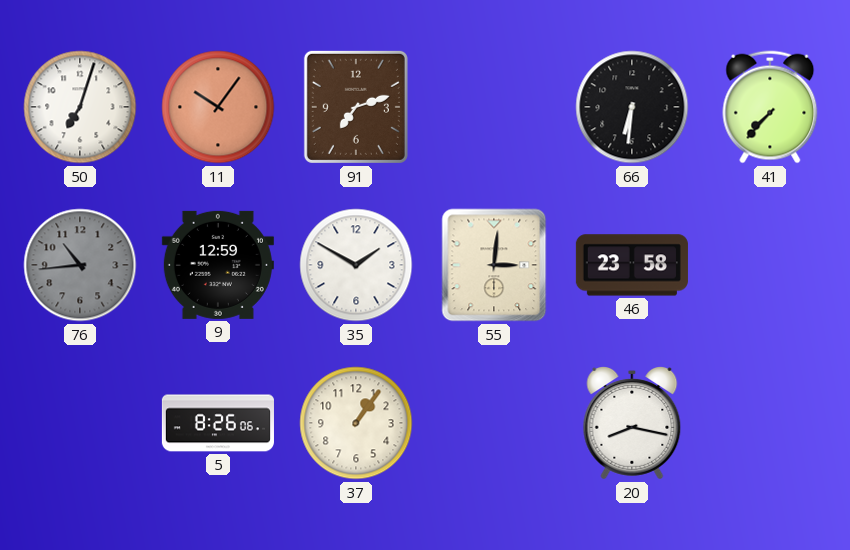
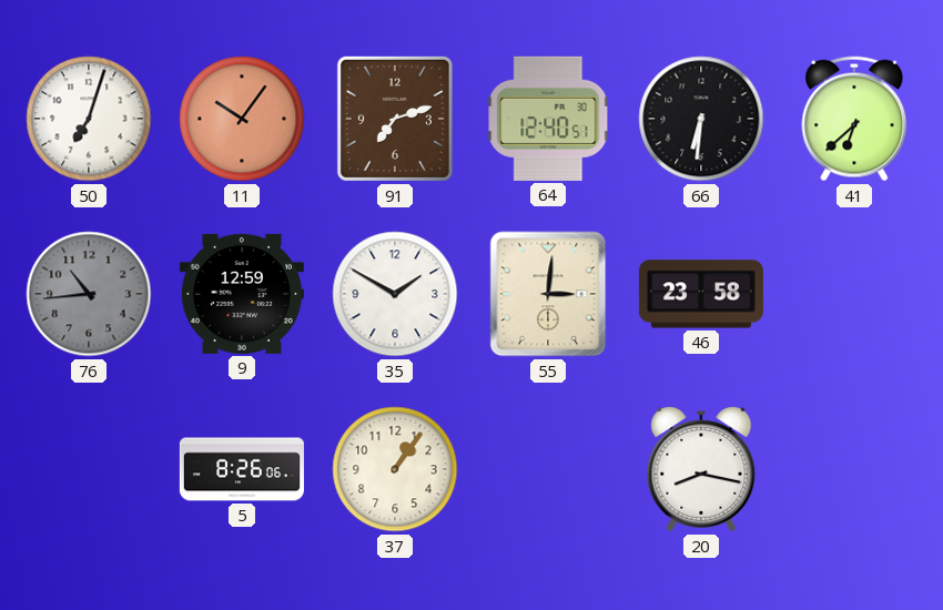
64: none -> 12:40 (548, 119)
41: 7:37 -> 6:38 (854, 119)
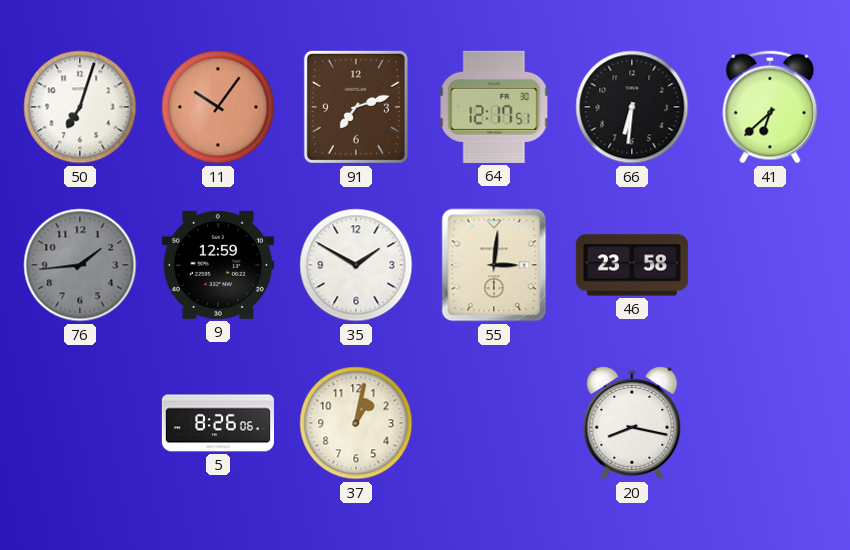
64: 12:40 -> 12:17 (494, 107)
76: 10:44 -> 1:44 (80, 265)
37: 1:06 -> 1:02 (356, 423)
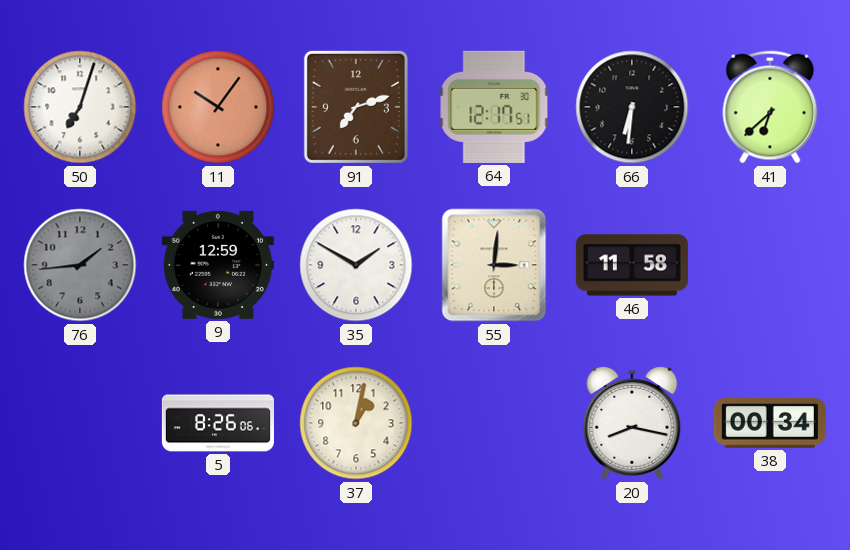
46: 23:58 -> 11:58 (632, 265)
38: none -> 00:34 (770, 423)
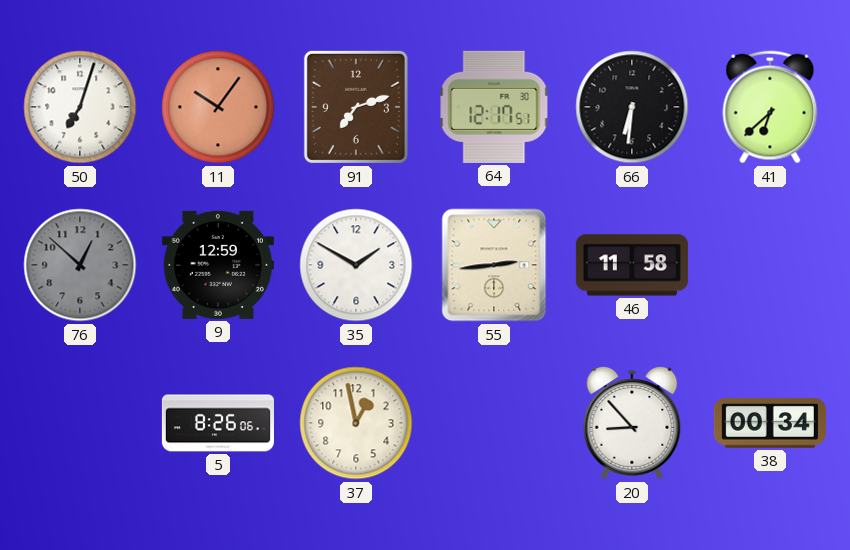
76: 1:44 -> 12:52 (80, 265)
55: 3:01 -> 2:44 (494, 265)
37: 1:02 -> 12:58 (356, 423)
20: 8:17 -> 8:53 (632, 424)
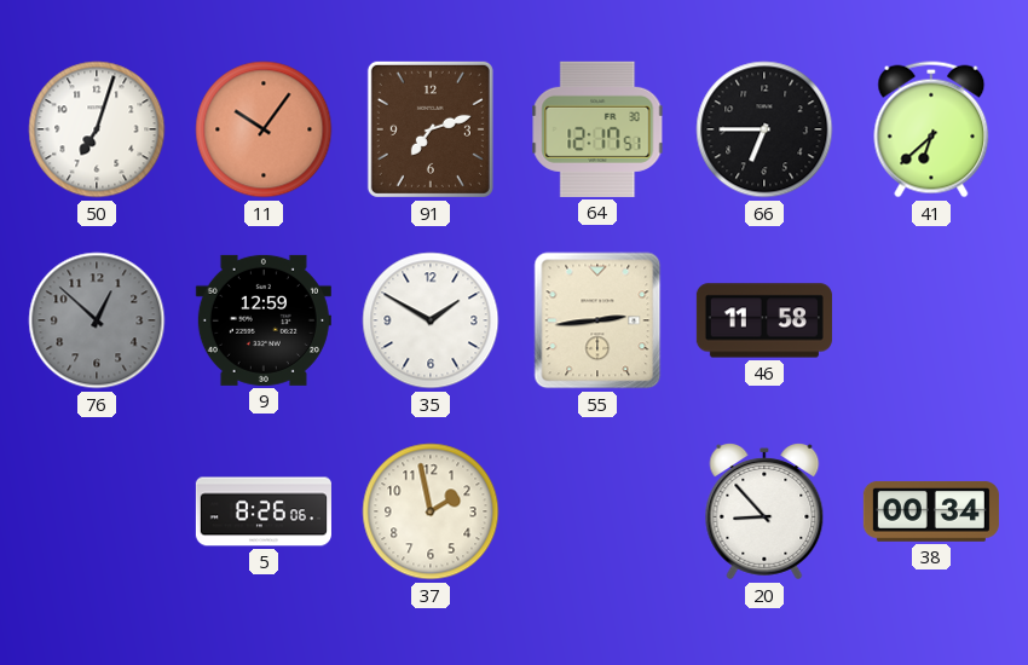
66: 6:31 -> 6:45 (764, 129)
37: 12:58 -> 1:58 (431, 511)
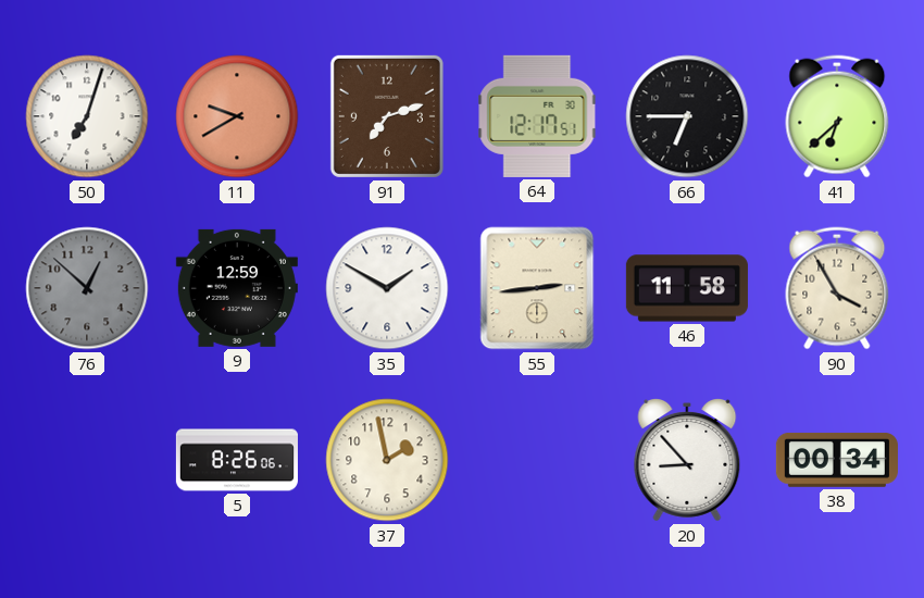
11: 10:06 -> 9:40 (237, 116)
90: none -> 3:55 (837, 288)
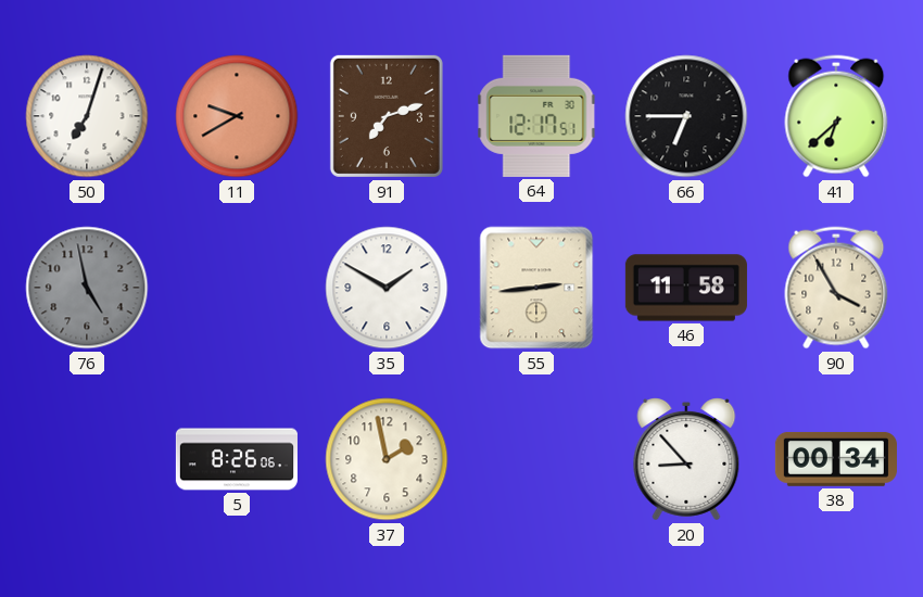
76: 12:52 -> 4:58 (87, 288)
9: 12:59 -> none (237, 288)
